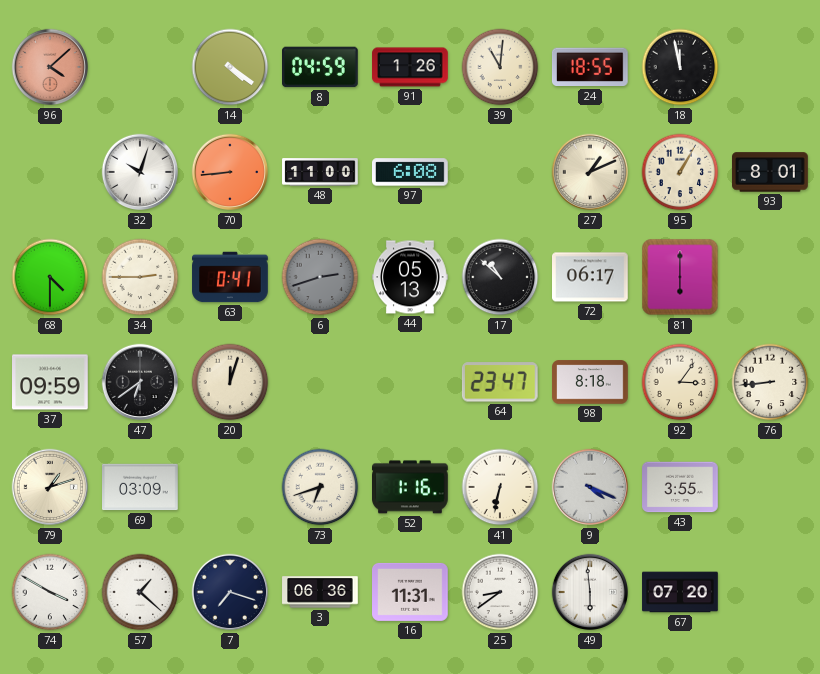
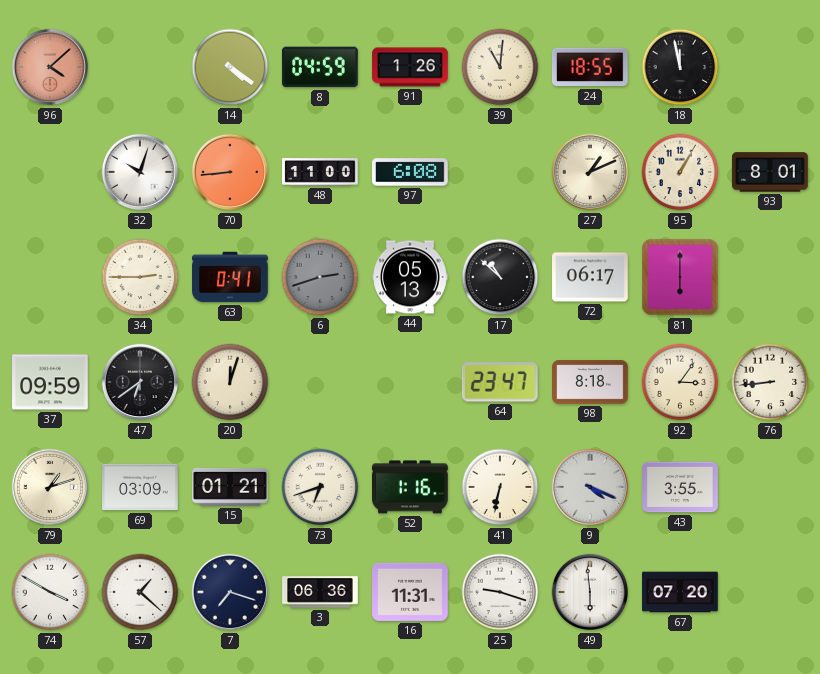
68: 4:30 -> none (50, 277)
15: none -> 01:21 (230, 487)
25: 8:39 -> 9:18 (500, 592)
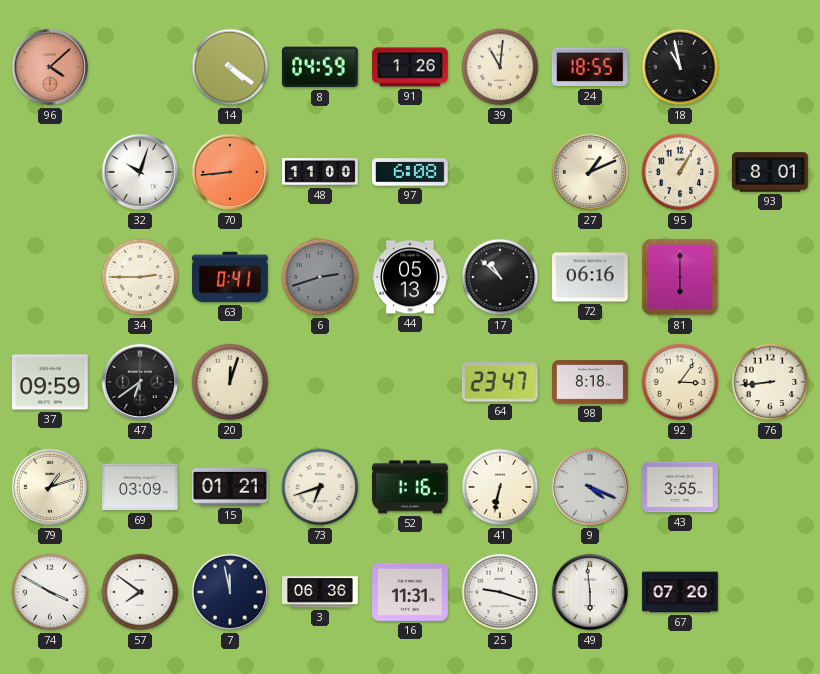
18: 11:58 -> 10:58 (680, 67)
72: 06:17 -> 06:16 (591, 277)
57: 1:22 -> 7:51 (140, 592)
7: 7:18 -> 11:58 (230, 592)
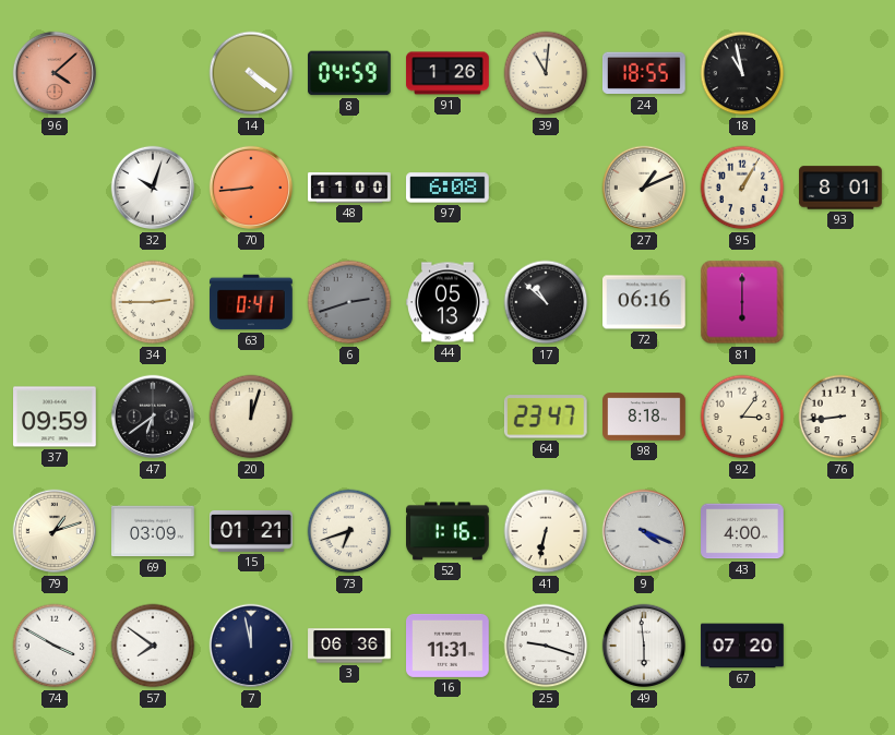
43: 3:55 -> 4:00 (742, 531)
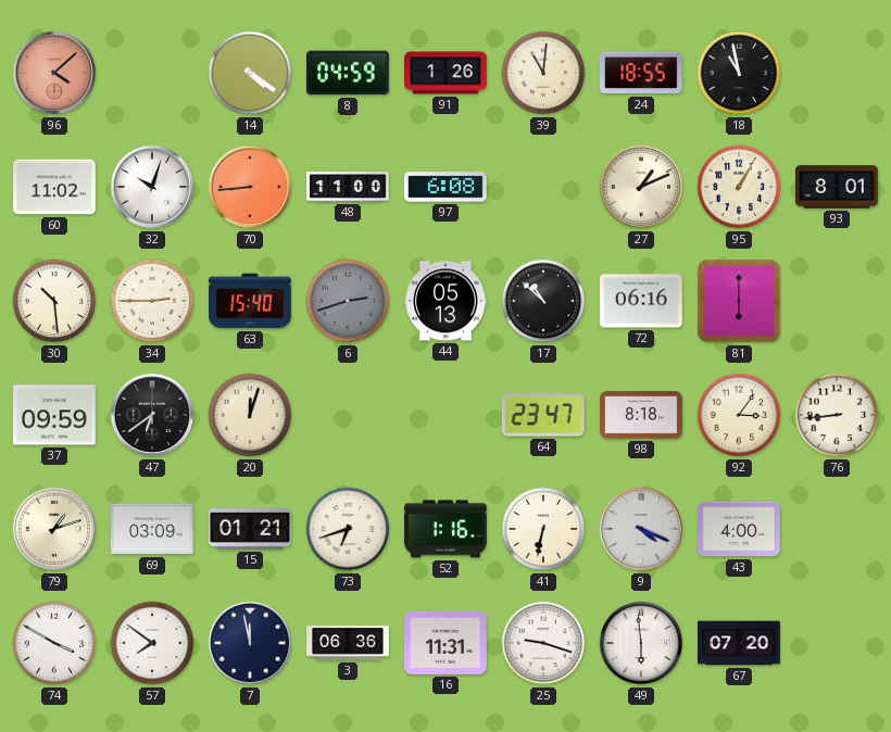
60: none -> 11:02 (54, 187)
30: none -> 10:29 (54, 301)
63: 0:41 -> 15:40 (250, 301)
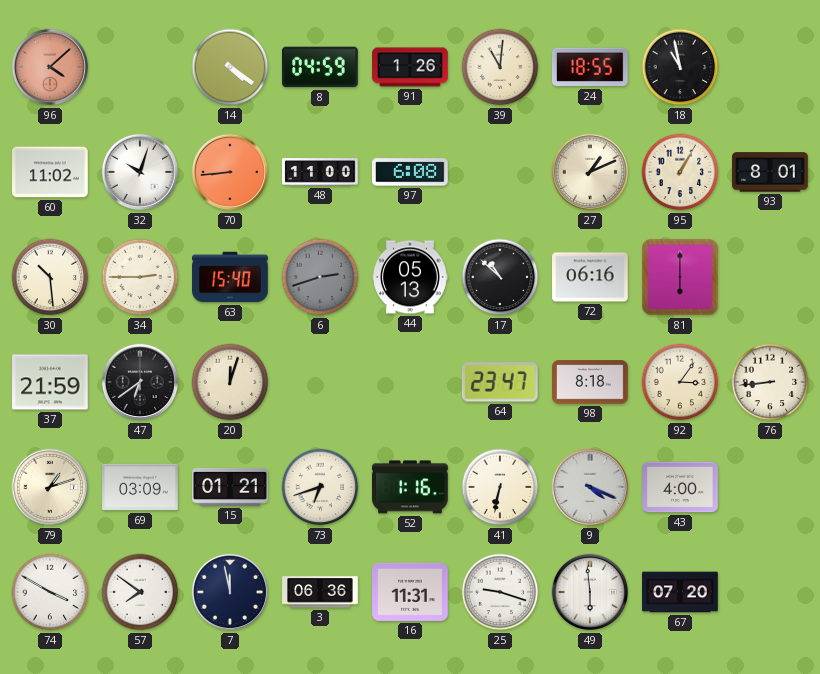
37: 09:59 -> 21:59 (51, 382)
